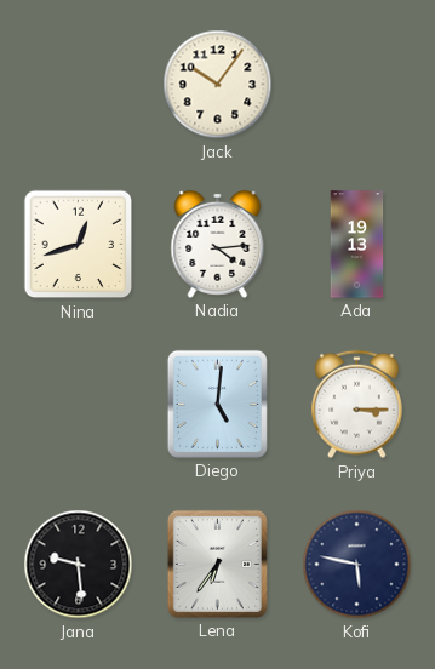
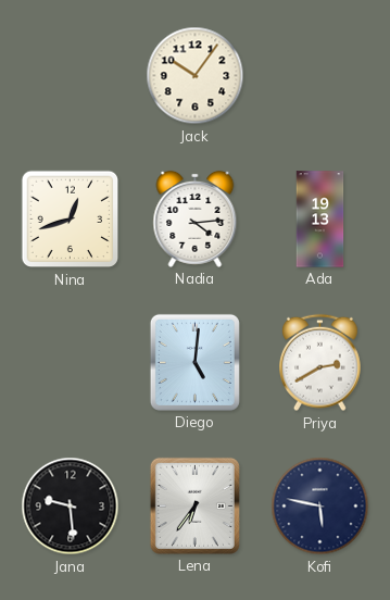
Priya: 3:15 -> 2:40 (320, 363)
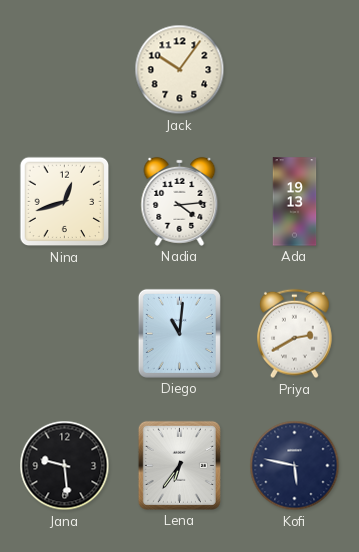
Diego: 5:01 -> 11:01 (179, 333)
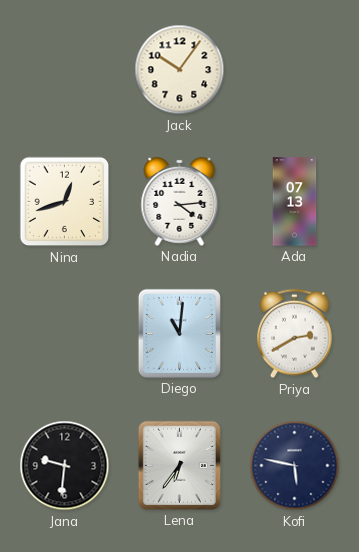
Ada: 19:13 -> 07:13 (295, 202)
Jana: 9:29 -> 9:31 (65, 466)
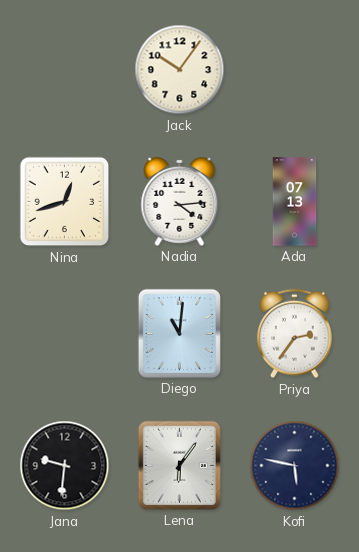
Priya: 2:40 -> 2:36 (295, 334)
Lena: 6:36 -> 6:06 (179, 465)
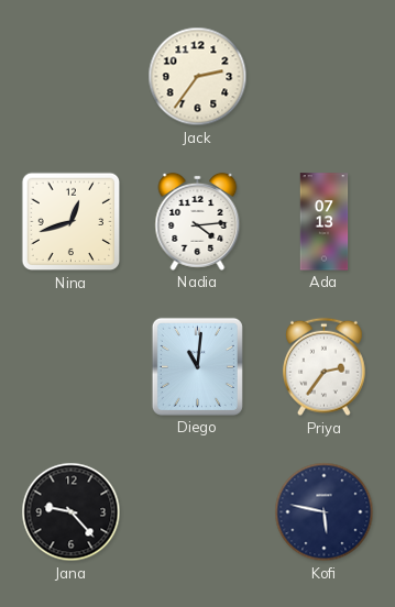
Jack: 10:06 -> 2:36 (198, 77)
Jana: 9:31 -> 9:23 (72, 512)
Lena: 6:06 -> none (179, 465)
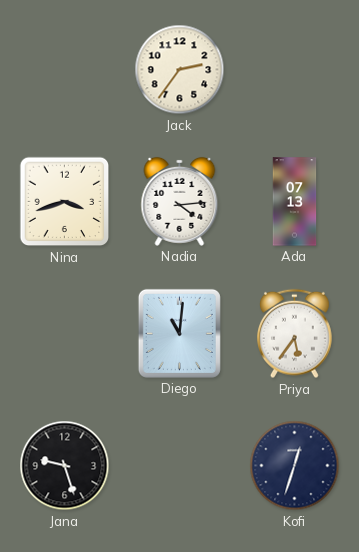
Nina: 12:42 -> 3:42 (65, 202)
Priya: 2:36 -> 5:36 (295, 334)
Jana: 9:23 -> 9:27 (65, 466)
Kofi: 5:47 -> 12:33 (295, 466)
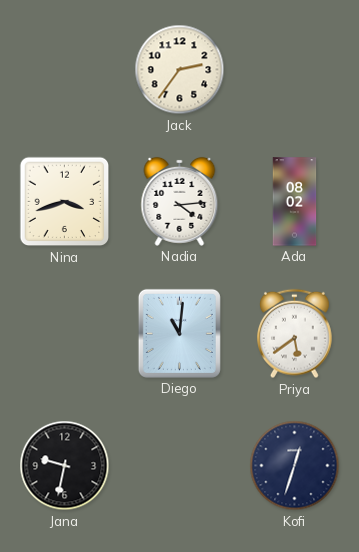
Ada: 07:13 -> 08:02 (295, 202)
Priya: 5:36 -> 5:39 (295, 334)
Jana: 9:27 -> 9:32 (65, 466)
